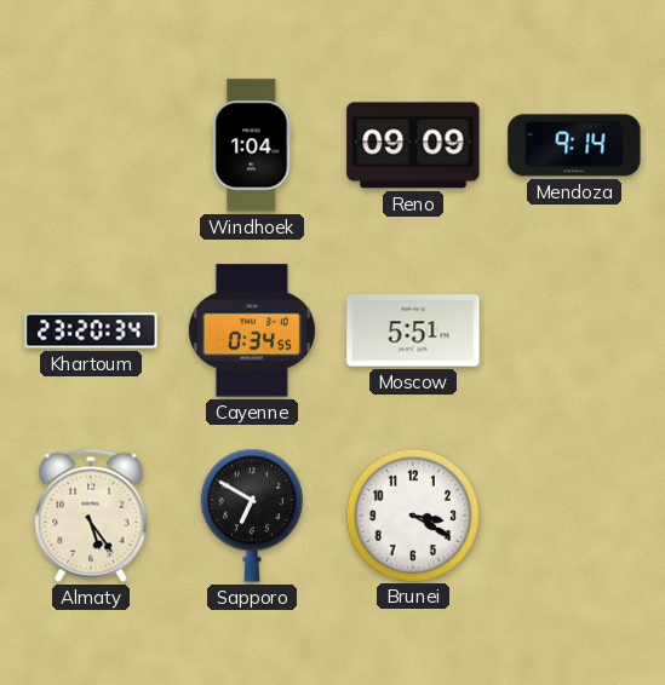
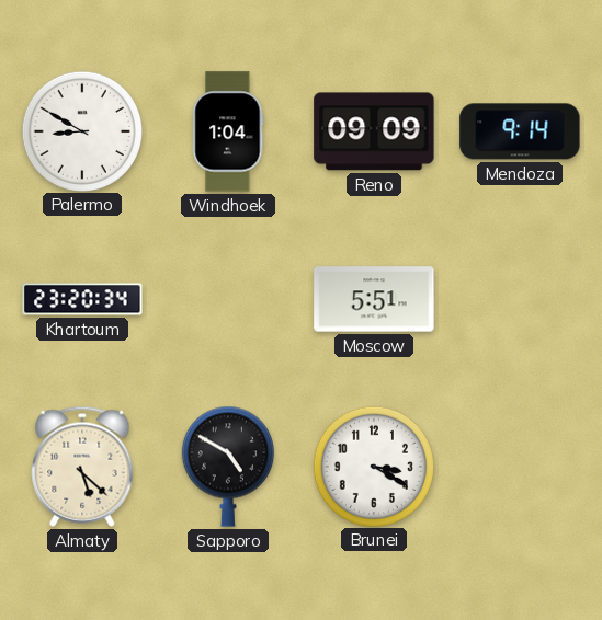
Palermo: none -> 8:50 (81, 130)
Cayenne: 0:34 -> none (252, 330)
Almaty: 5:24 -> 5:22 (82, 467)
Sapporo: 6:50 -> 4:50 (228, 467)
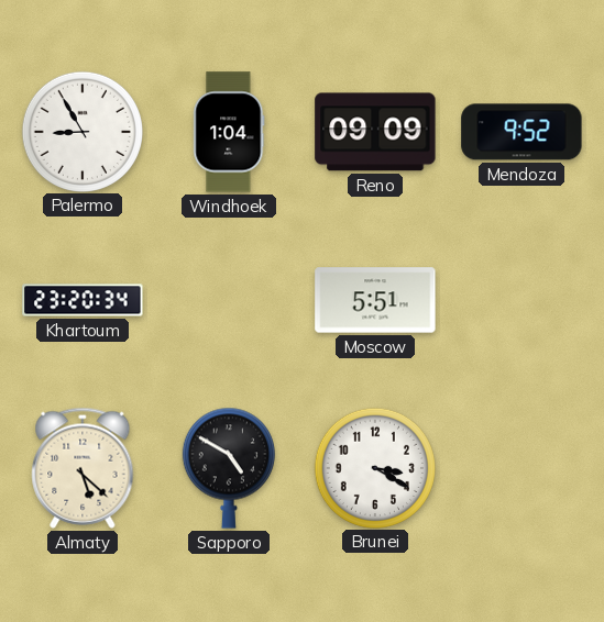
Palermo: 8:50 -> 8:55 (81, 131)
Mendoza: 9:14 -> 9:52 (521, 132)
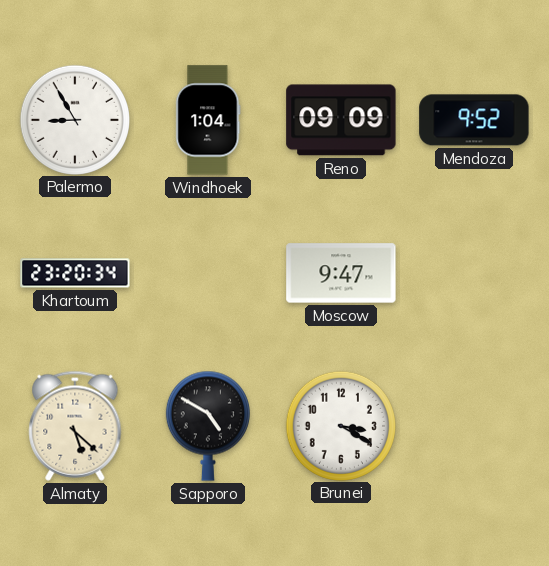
Moscow: 5:51 -> 9:47 (341, 273)
